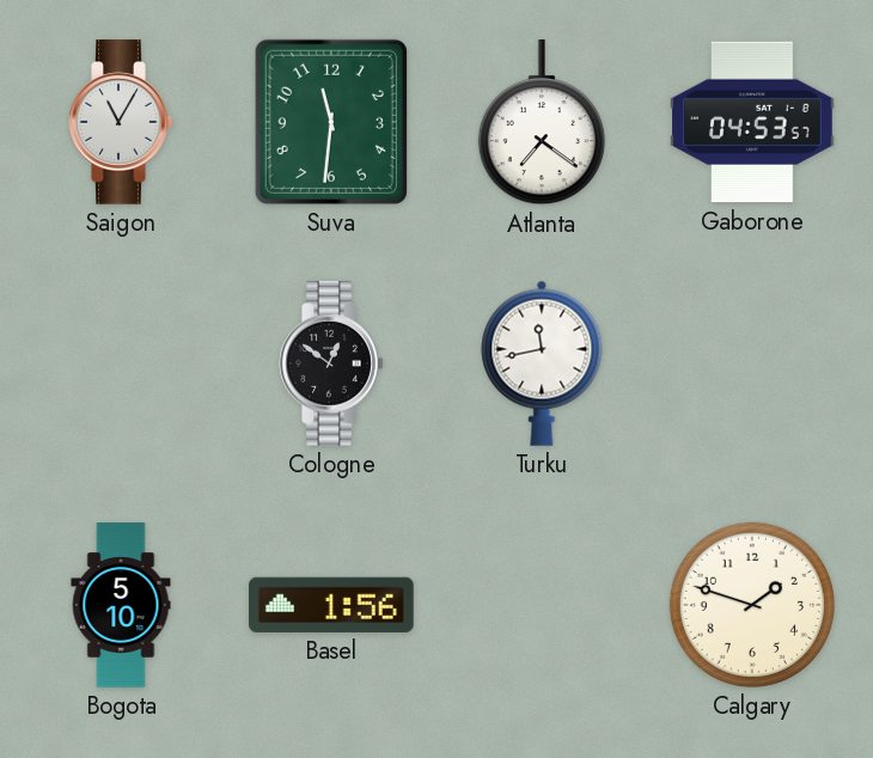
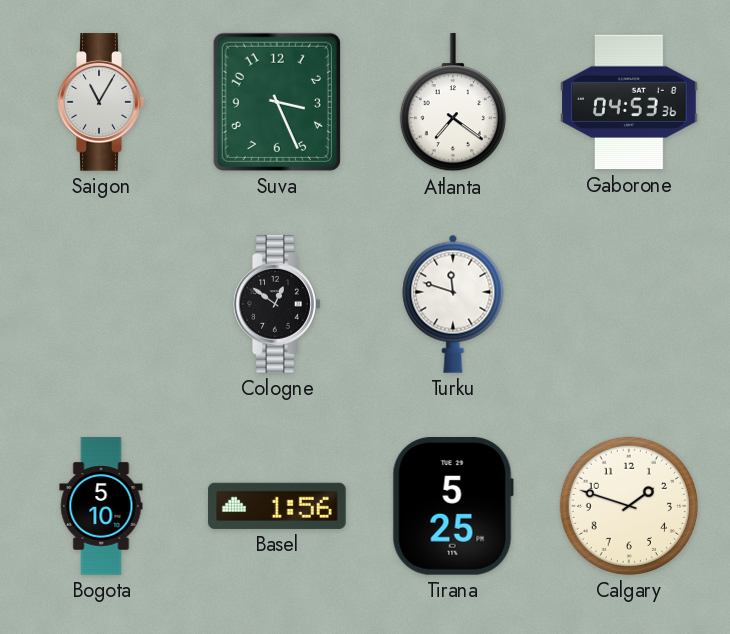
Suva: 11:31 -> 3:26 (277, 102)
Gaborone: 04:53:57 -> 04:53:36 (629, 102)
Turku: 11:43 -> 11:48 (453, 304)
Tirana: none -> 5:25 (453, 507)
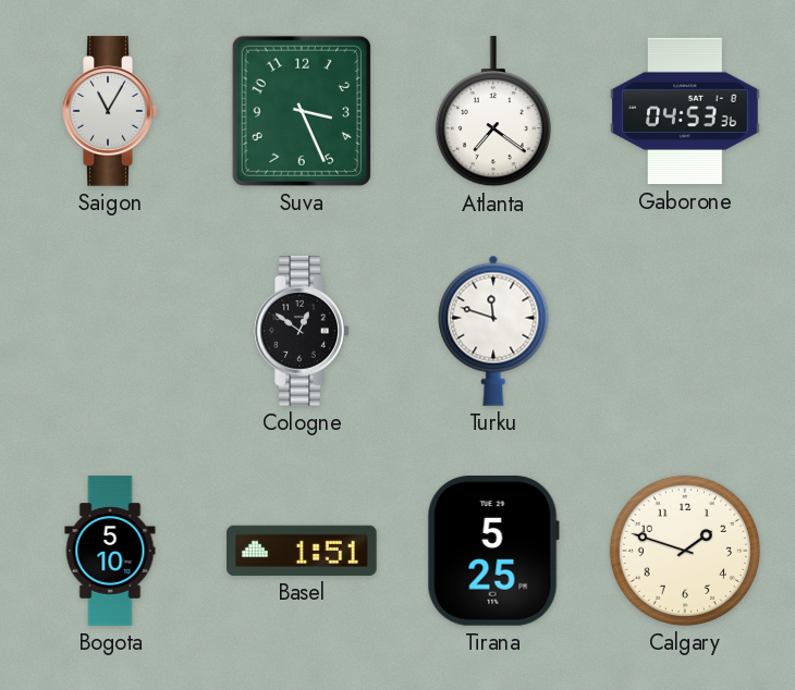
Basel: 1:56 -> 1:51 (302, 551)
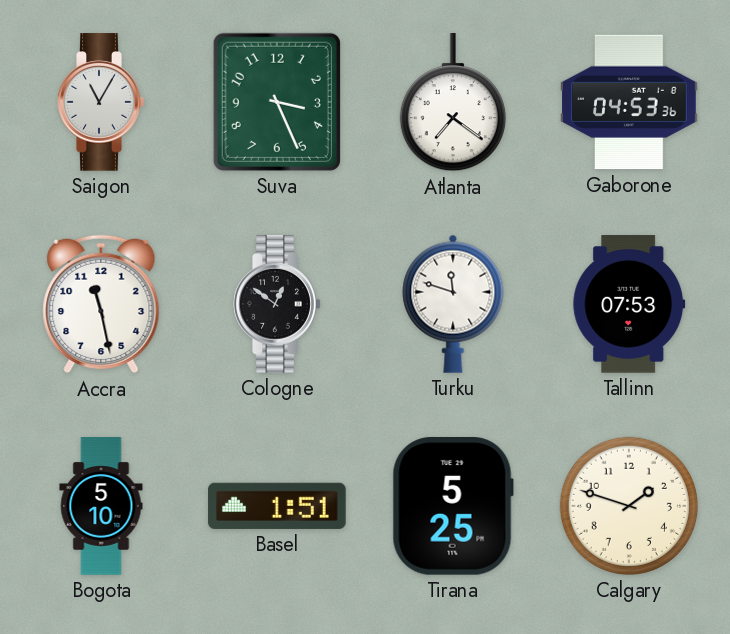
Accra: none -> 11:28 (101, 304)
Tallinn: none -> 07:53 (629, 304)
